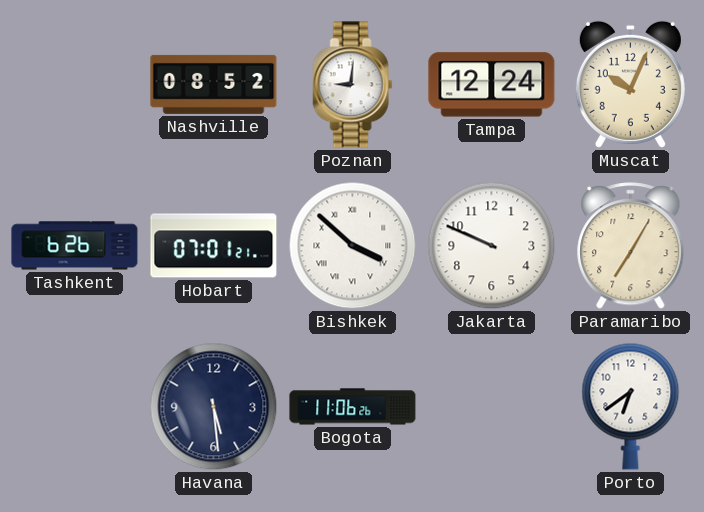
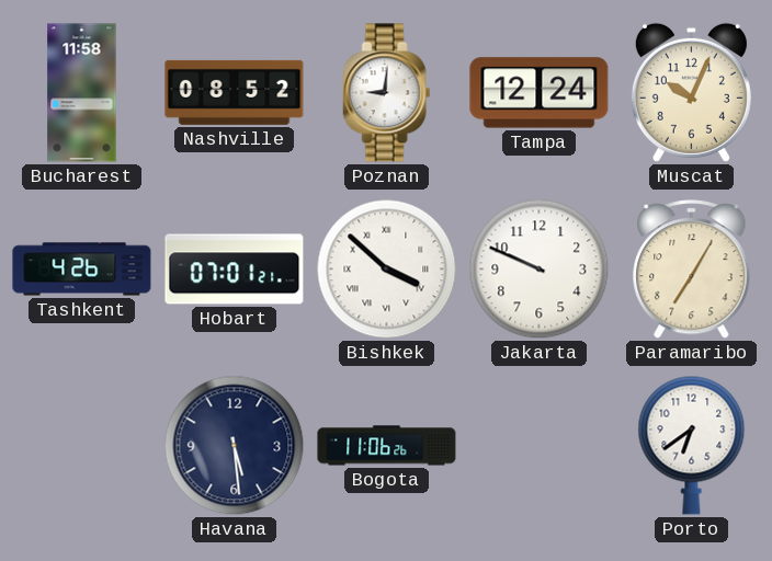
Bucharest: none -> 11:58 (82, 93)
Tashkent: 6:26 -> 4:26 (82, 270)
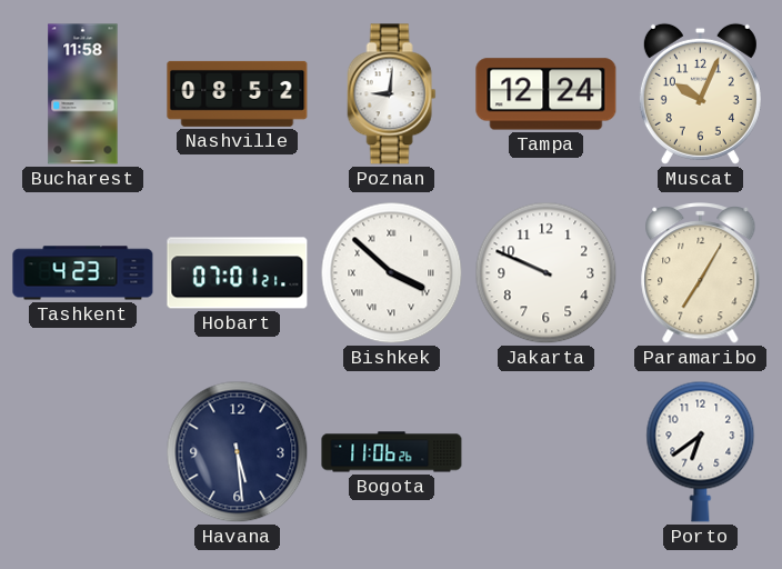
Tashkent: 4:26 -> 4:23 (83, 273)
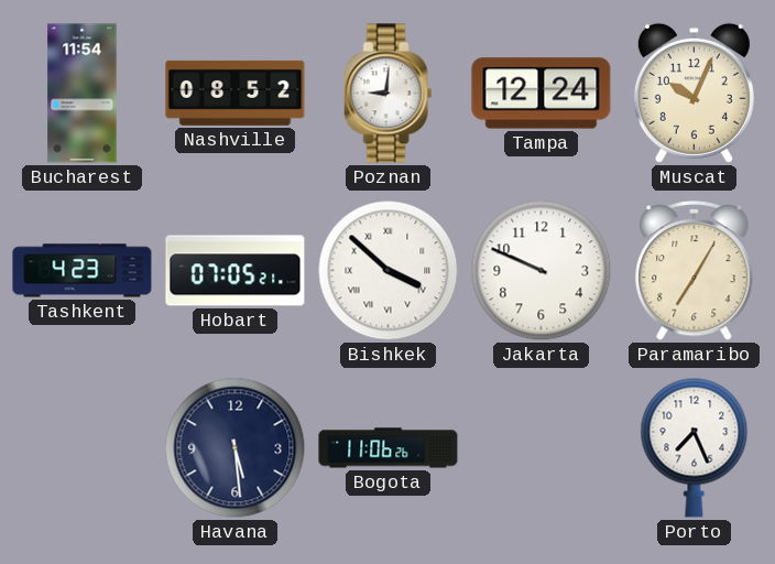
Bucharest: 11:58 -> 11:54 (83, 94)
Hobart: 07:01 -> 07:05 (236, 271)
Porto: 6:39 -> 7:26 (695, 447)
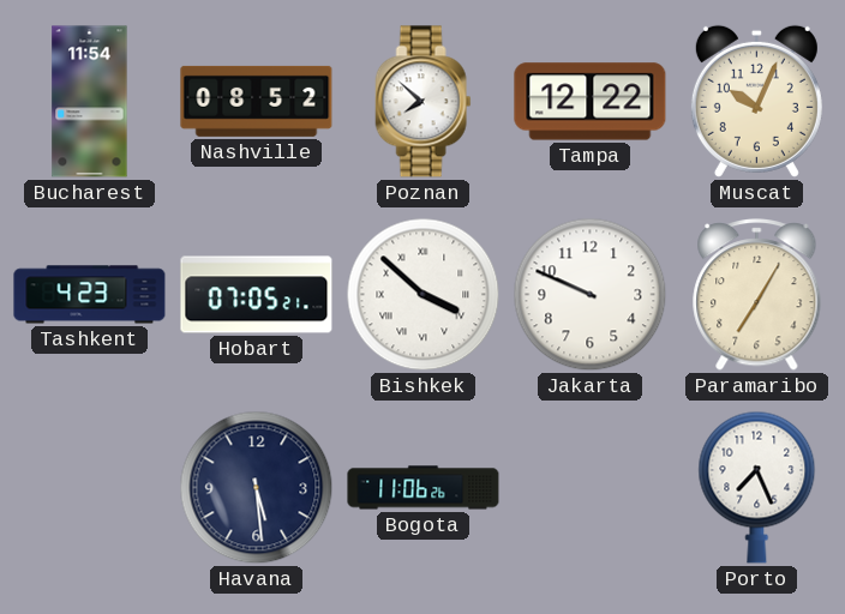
Poznan: 9:01 -> 7:52 (424, 102)
Tampa: 12:24 -> 12:22 (591, 102)
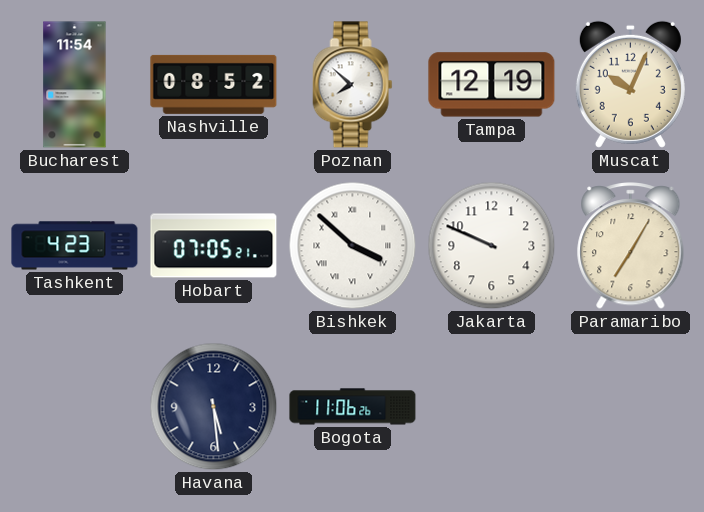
Tampa: 12:22 -> 12:19 (492, 85)
Porto: 7:26 -> none (757, 487)
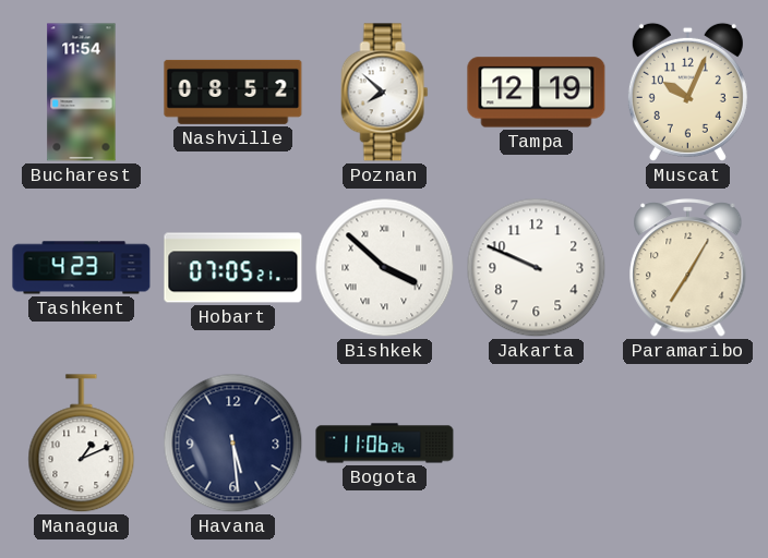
Managua: none -> 1:11 (82, 444)
